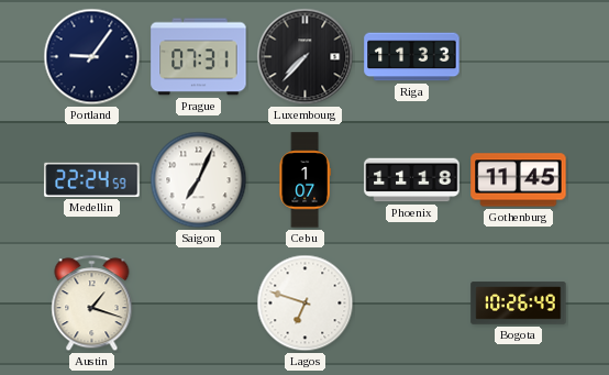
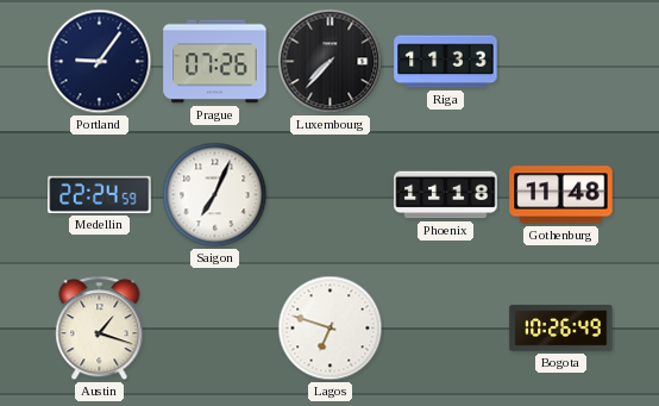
Prague: 07:31 -> 07:26 (215, 62)
Cebu: 1:07 -> none (304, 180)
Gothenburg: 11:45 -> 11:48 (561, 195)
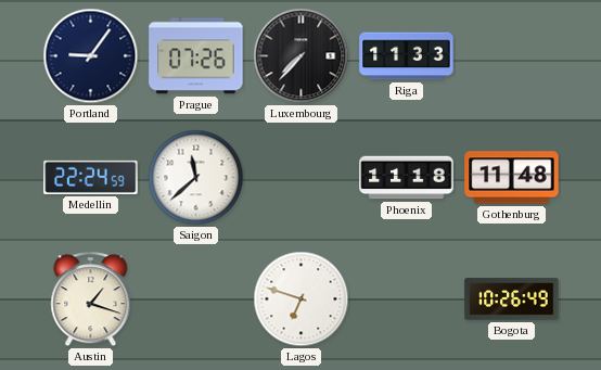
Saigon: 7:04 -> 11:38 (196, 178)
